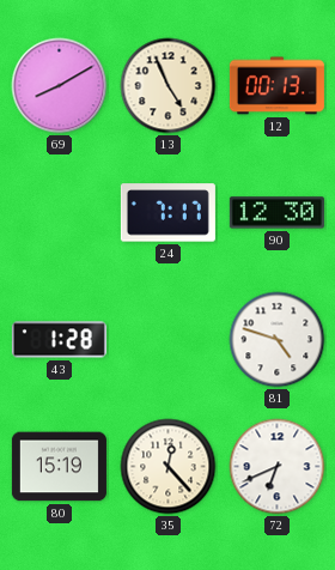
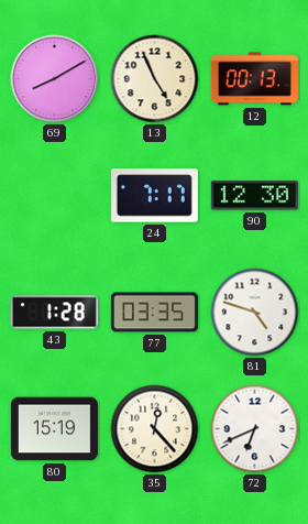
77: none -> 03:35 (154, 313)
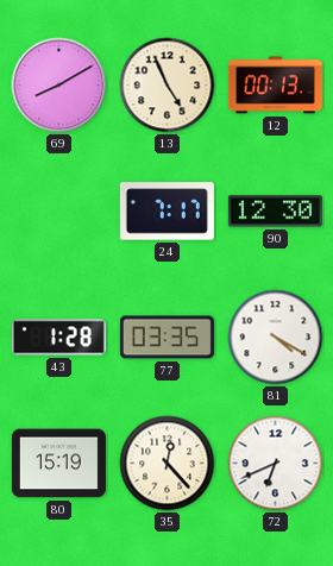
81: 4:48 -> 4:20 (276, 338)
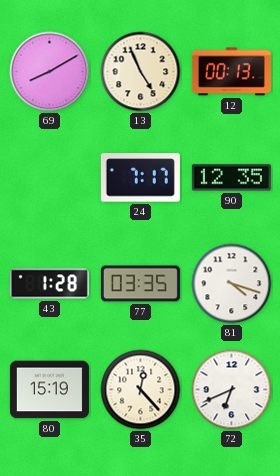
90: 12:30 -> 12:35 (231, 178)
81: 4:20 -> 4:18 (232, 284)
